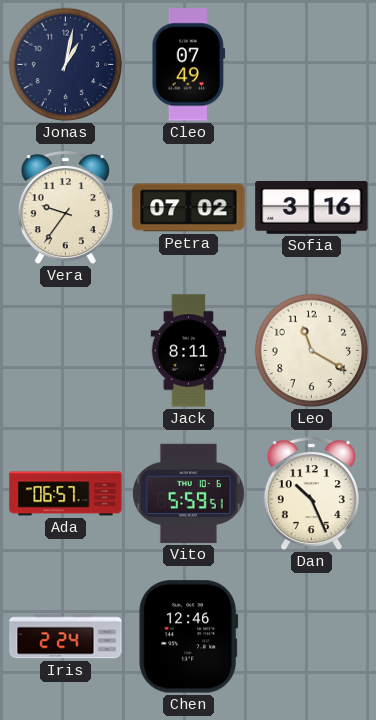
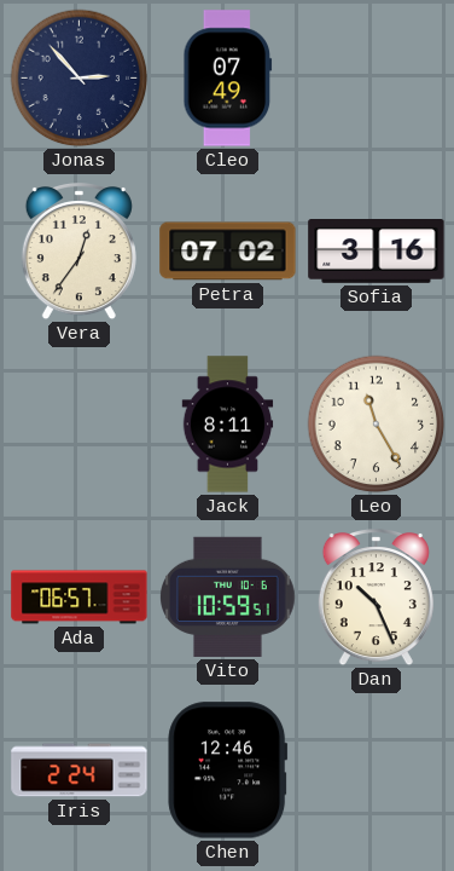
Jonas: 1:02 -> 2:53 (80, 79)
Vera: 9:36 -> 12:36 (78, 253)
Leo: 11:20 -> 11:25 (377, 425)
Vito: 5:59 -> 10:59 (228, 596)
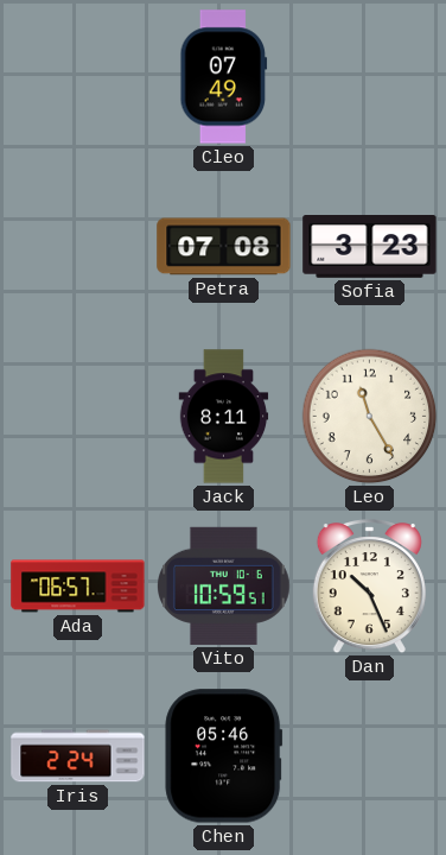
Jonas: 2:53 -> none (80, 79)
Vera: 12:36 -> none (78, 253)
Petra: 07:02 -> 07:08 (224, 247)
Sofia: 3:16 -> 3:23 (370, 247)
Chen: 12:46 -> 05:46 (224, 756)
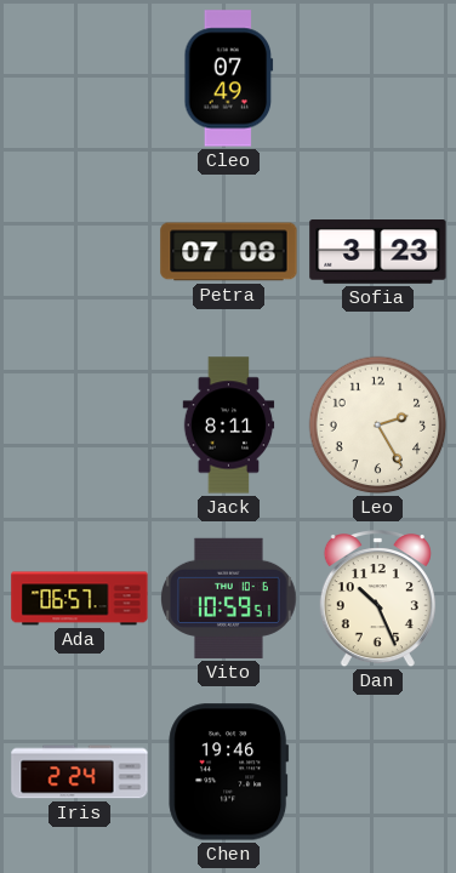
Leo: 11:25 -> 2:25 (378, 426)
Chen: 05:46 -> 19:46 (229, 772)
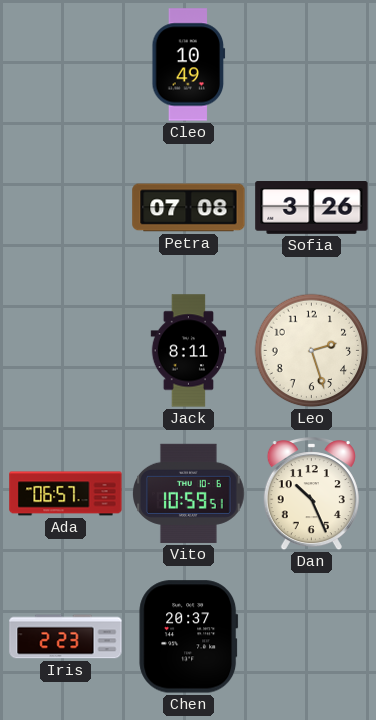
Cleo: 07:49 -> 10:49 (189, 65)
Sofia: 3:23 -> 3:26 (312, 208)
Leo: 2:25 -> 2:27 (312, 351)
Iris: 2:24 -> 2:23 (66, 637)
Chen: 19:46 -> 20:37 (189, 637)
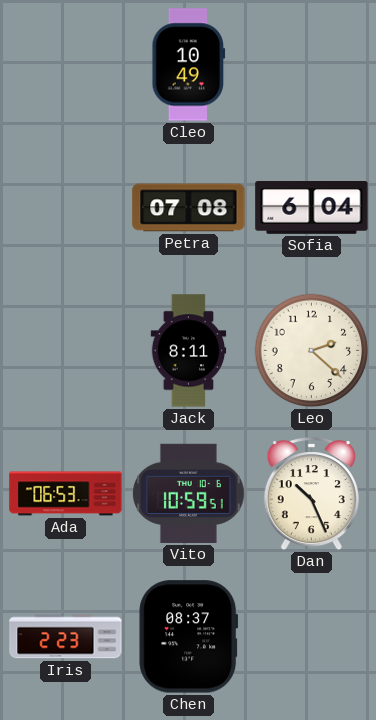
Sofia: 3:26 -> 6:04 (312, 208)
Leo: 2:27 -> 2:22 (312, 351)
Ada: 06:57 -> 06:53 (66, 494)
Chen: 20:37 -> 08:37 (189, 637)
